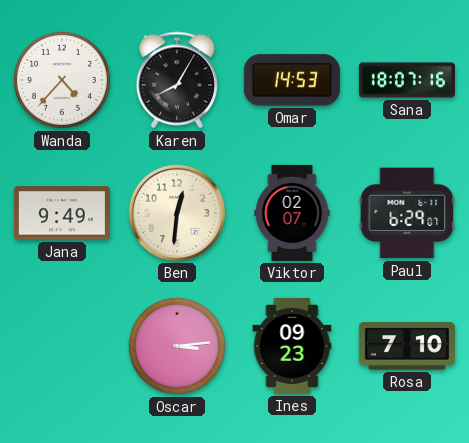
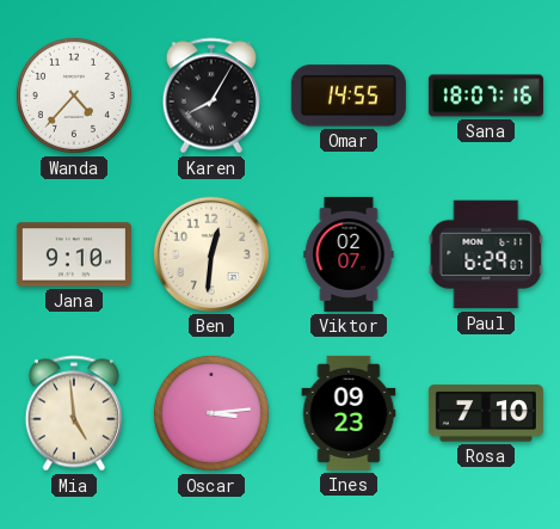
Omar: 14:53 -> 14:55 (349, 96)
Jana: 9:49 -> 9:10 (74, 254)
Mia: none -> 4:59 (74, 413)
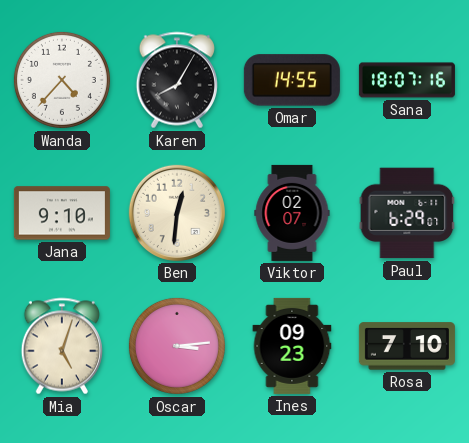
Mia: 4:59 -> 5:03 (62, 346)
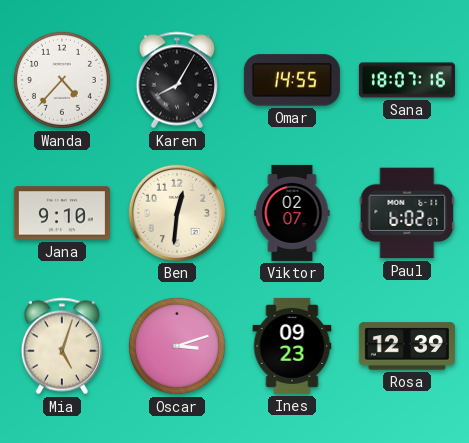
Paul: 6:29 -> 6:02 (407, 213)
Oscar: 3:14 -> 3:12 (177, 346)
Rosa: 7:10 -> 12:39 (407, 346)
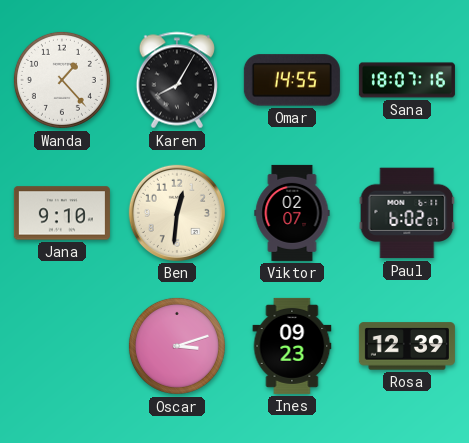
Wanda: 4:37 -> 1:23 (62, 80)
Mia: 5:03 -> none (62, 346)
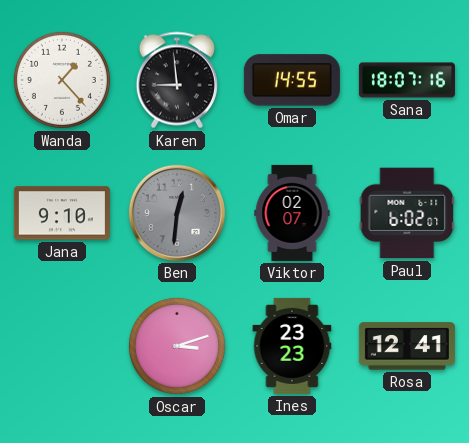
Karen: 8:05 -> 8:59 (177, 80)
Ben dial: cream -> grey (177, 213)
Ines: 09:23 -> 23:23 (292, 346)
Rosa: 12:39 -> 12:41 (407, 346)
